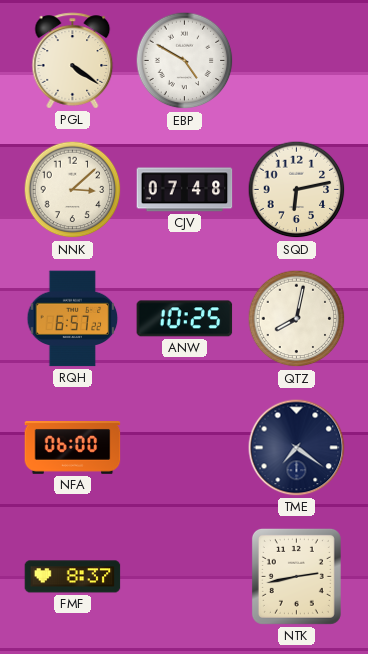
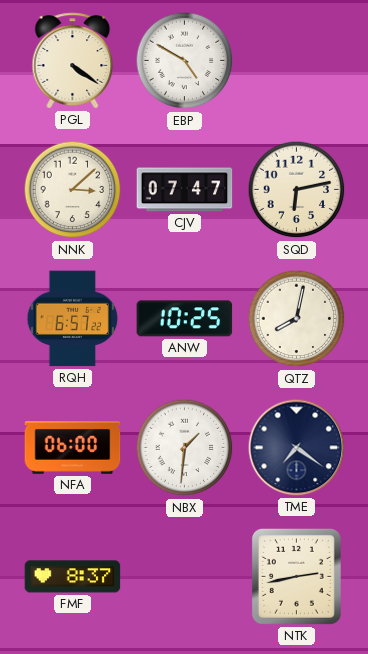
CJV: 07:48 -> 07:47 (185, 190)
NBX: none -> 1:31 (185, 448)
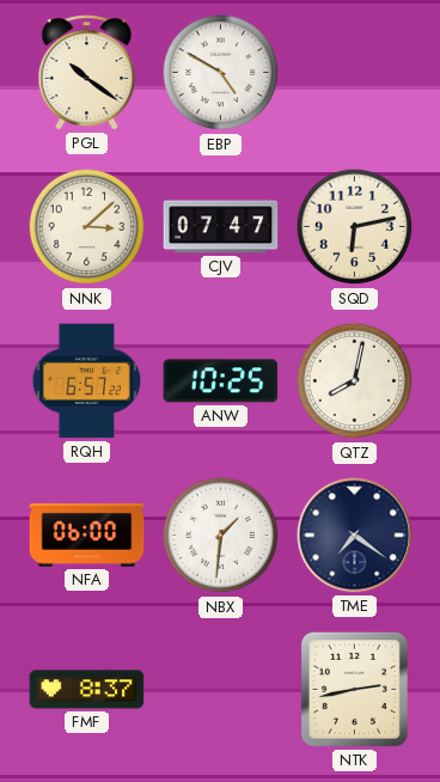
PGL: 4:21 -> 10:21 (87, 73)
